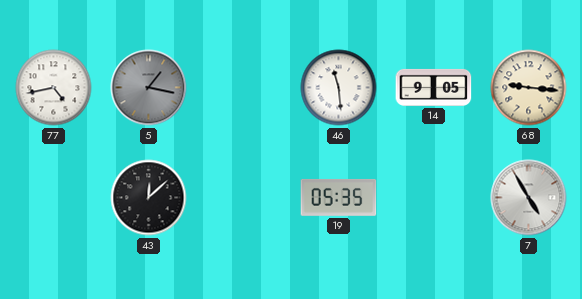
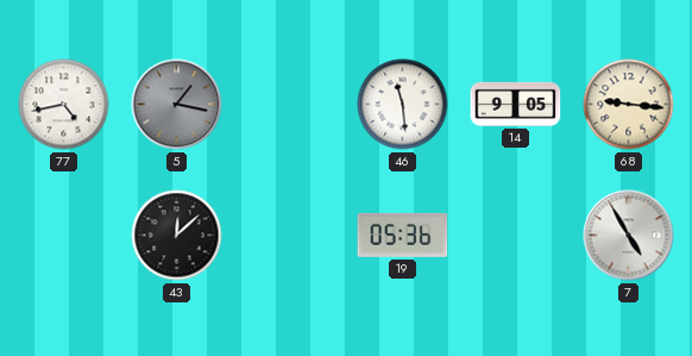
19: 05:35 -> 05:36 (403, 235)
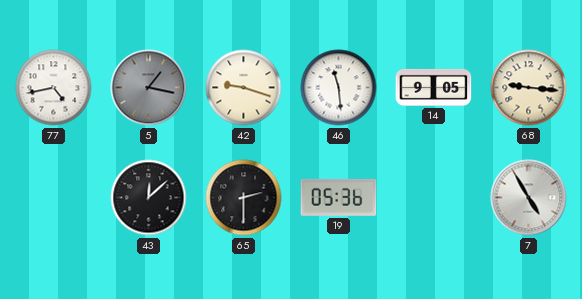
42: none -> 9:18 (244, 88)
65: none -> 2:30 (244, 198)
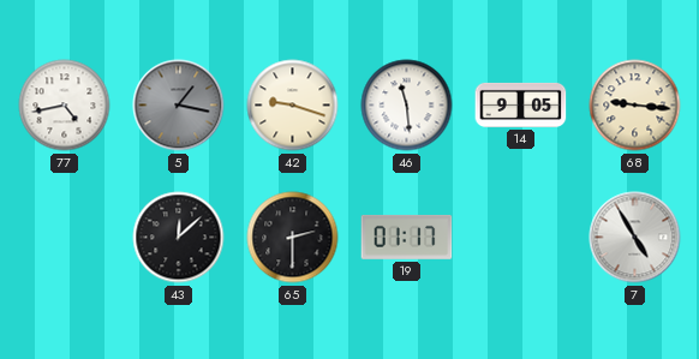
19: 05:36 -> 01:17 (407, 237)
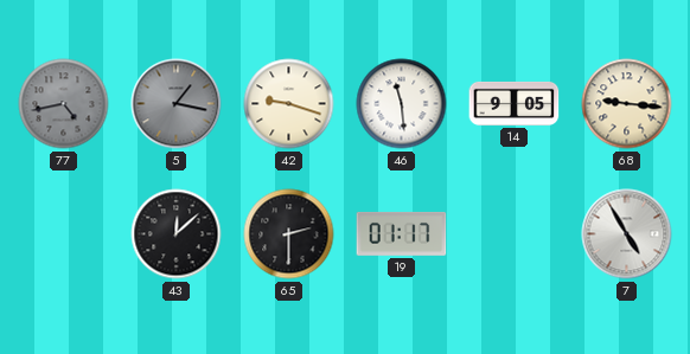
77 dial: white -> grey (64, 104)
